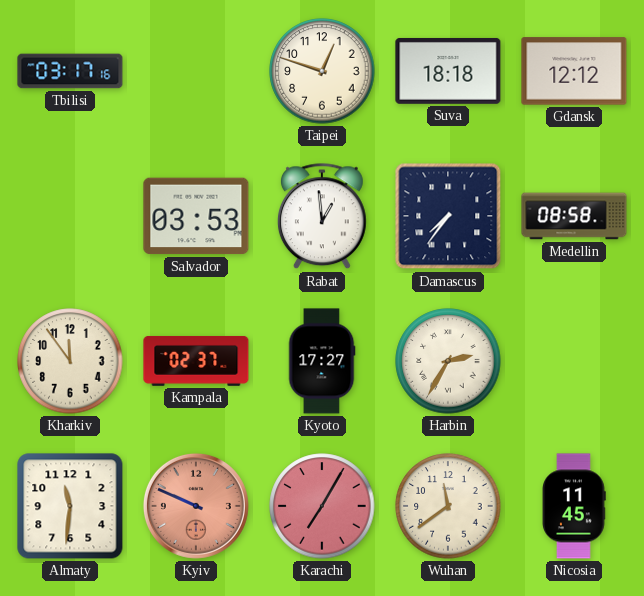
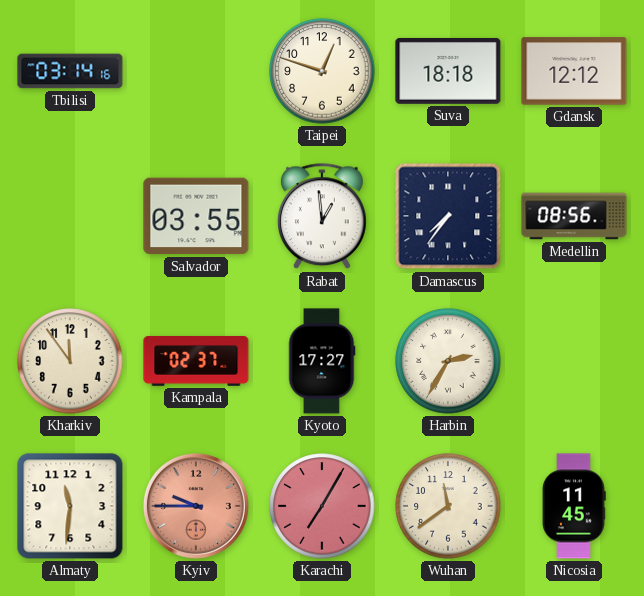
Tbilisi: 03:17 -> 03:14 (70, 71)
Salvador: 03:53 -> 03:55 (196, 216)
Medellin: 08:58 -> 08:56 (574, 216)
Kyiv: 9:49 -> 9:45 (196, 506)
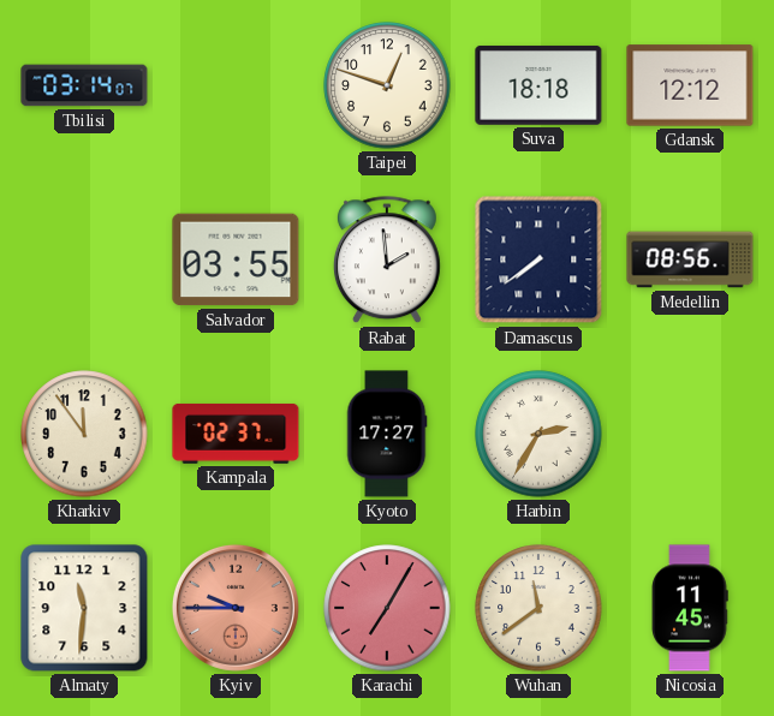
Tbilisi: 03:14:16 -> 03:14:07 (84, 85)
Rabat: 12:59 -> 1:59 (387, 261)
Damascus: 7:36 -> 7:39 (538, 259)
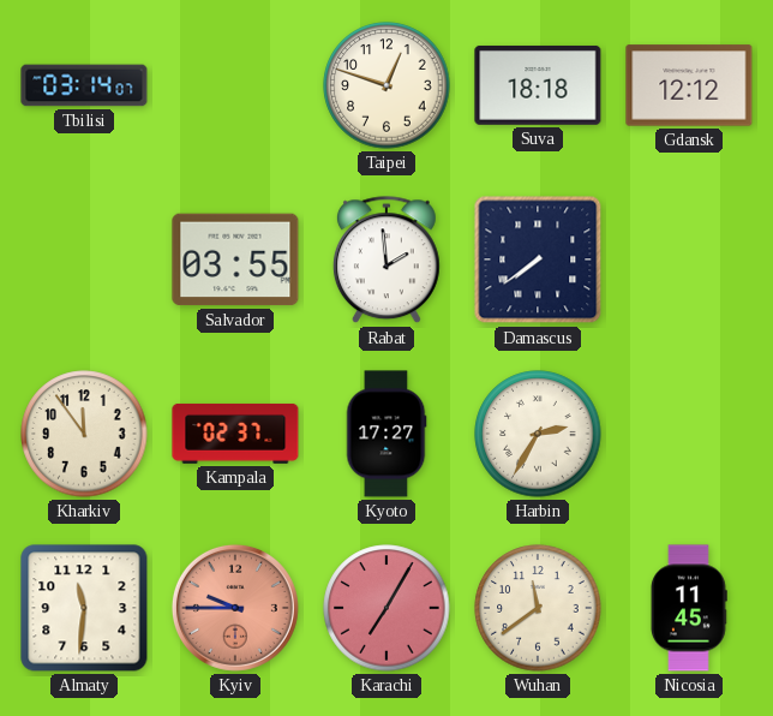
Medellin: 08:56 -> none (690, 259)
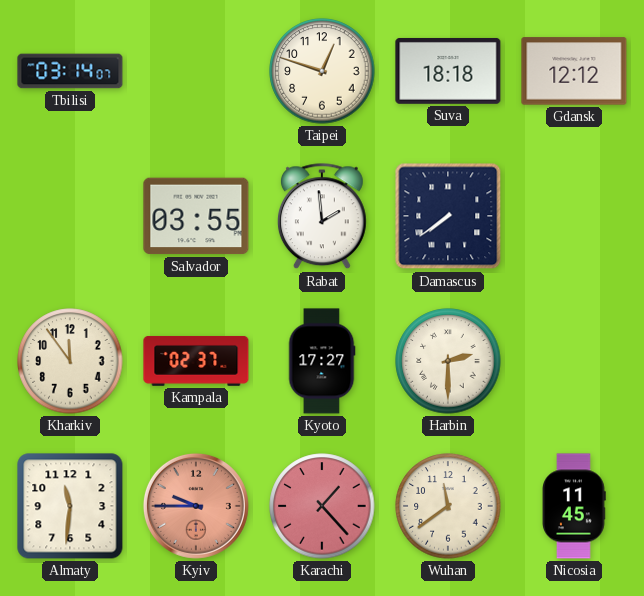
Harbin: 2:35 -> 2:30 (448, 361)
Karachi: 7:05 -> 1:23 (322, 506)
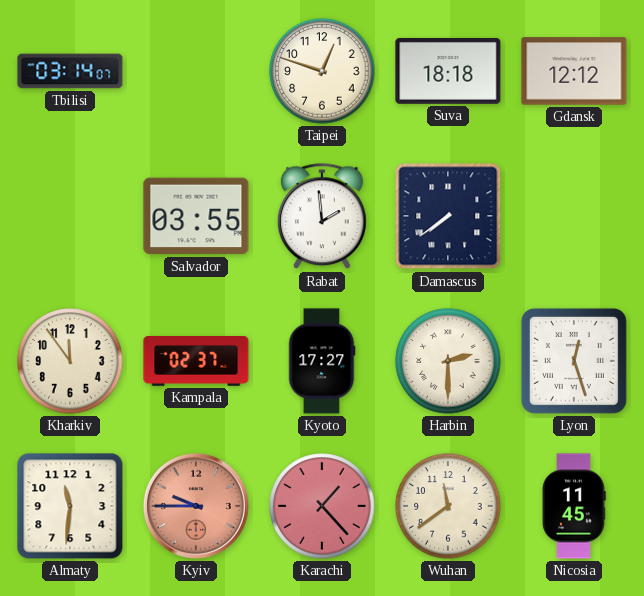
Lyon: none -> 12:27 (574, 361)
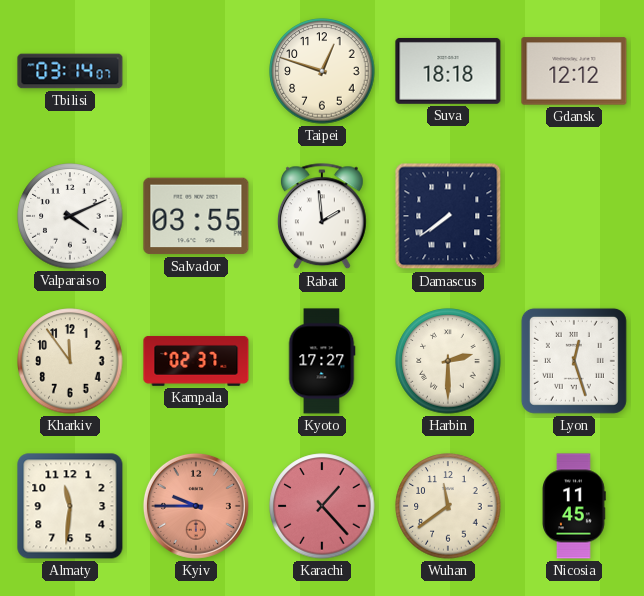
Valparaiso: none -> 4:11 (70, 216)
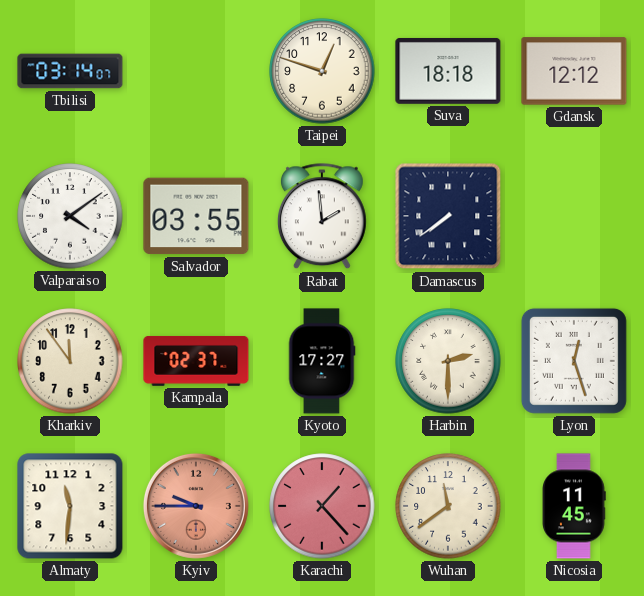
Valparaiso: 4:11 -> 4:09 (70, 216)
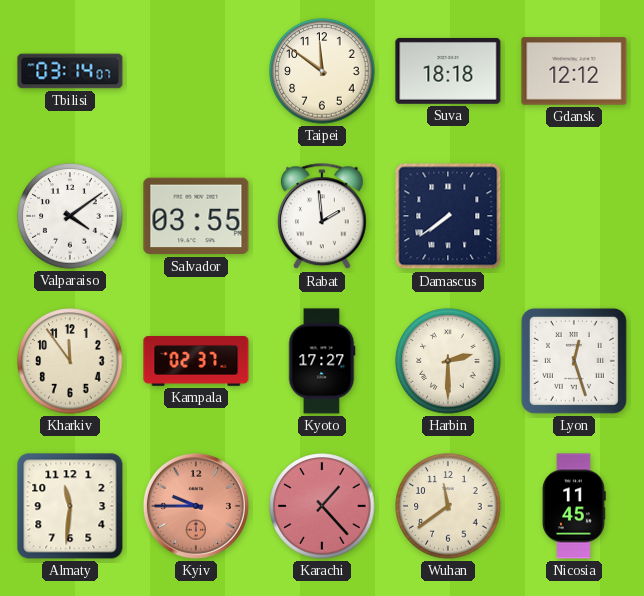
Taipei: 12:48 -> 11:51 (322, 71)
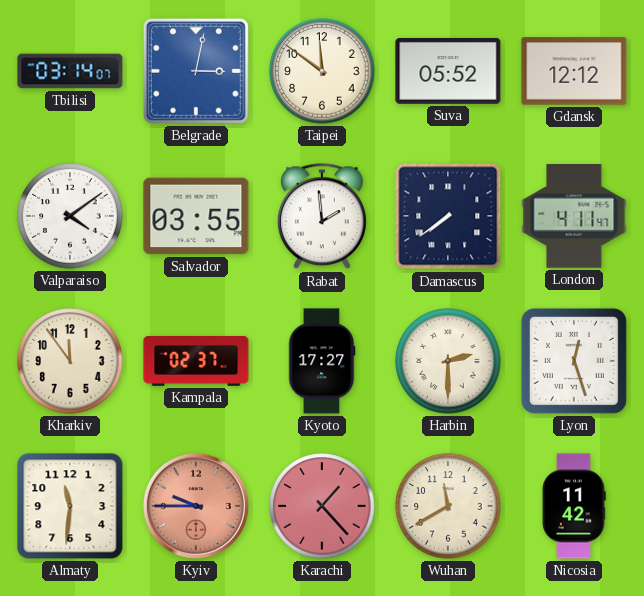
Belgrade: none -> 3:02 (196, 71)
Suva: 18:18 -> 05:52 (448, 71)
London: none -> 4:11 (574, 216)
Wuhan: 11:39 -> 11:40 (448, 506)
Nicosia: 11:45 -> 11:42 (574, 506)
